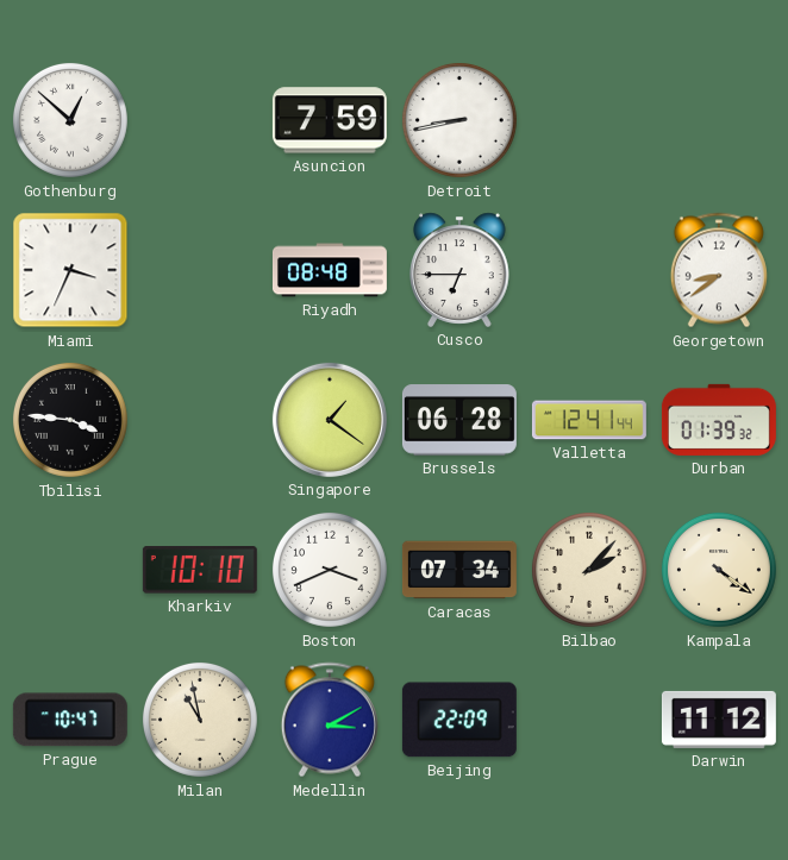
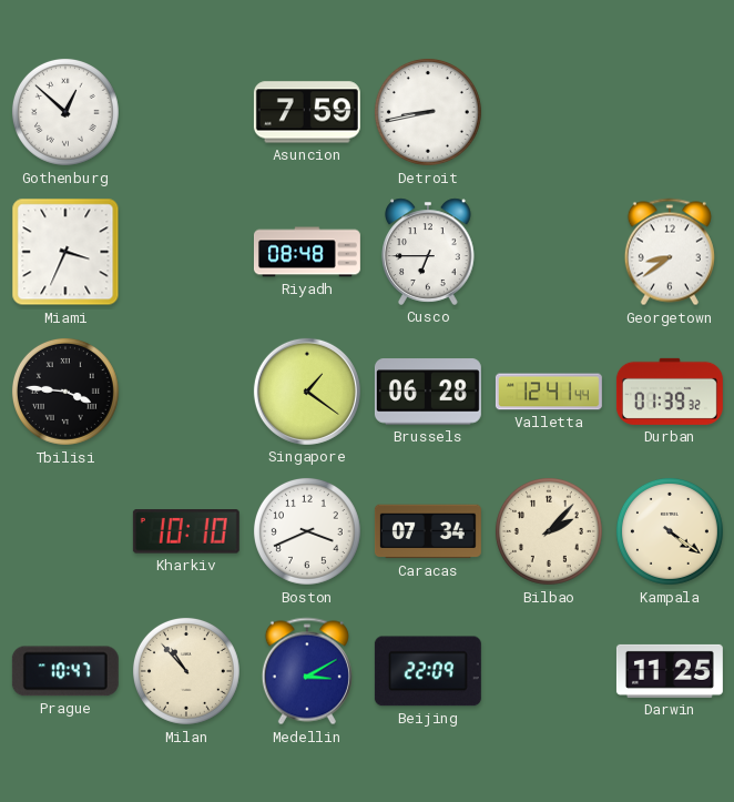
Milan: 10:58 -> 10:53 (186, 671)
Darwin: 11:12 -> 11:25 (670, 671)
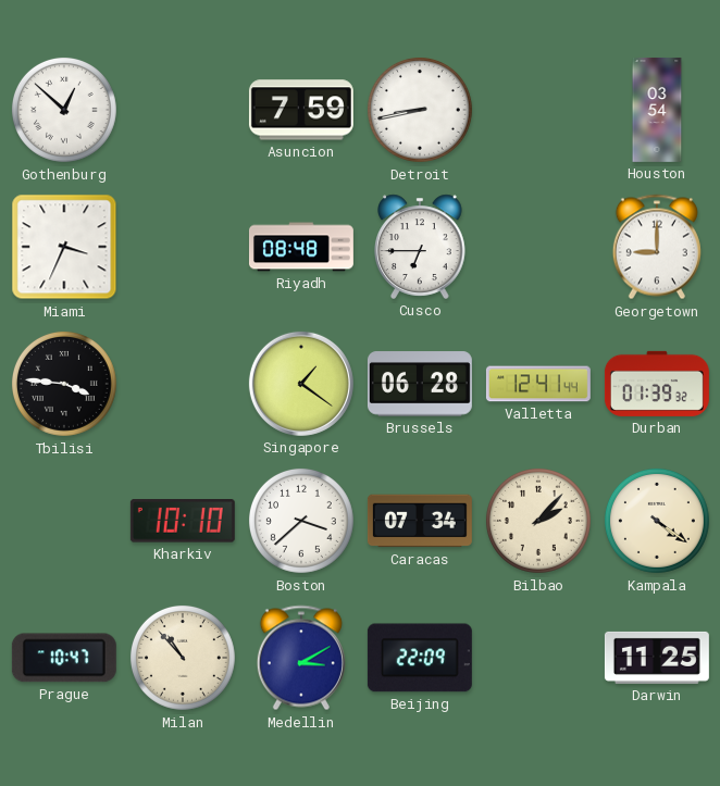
Houston: none -> 03:54 (657, 110)
Georgetown: 8:39 -> 9:00 (657, 247)
Boston: 3:41 -> 3:38 (301, 521)
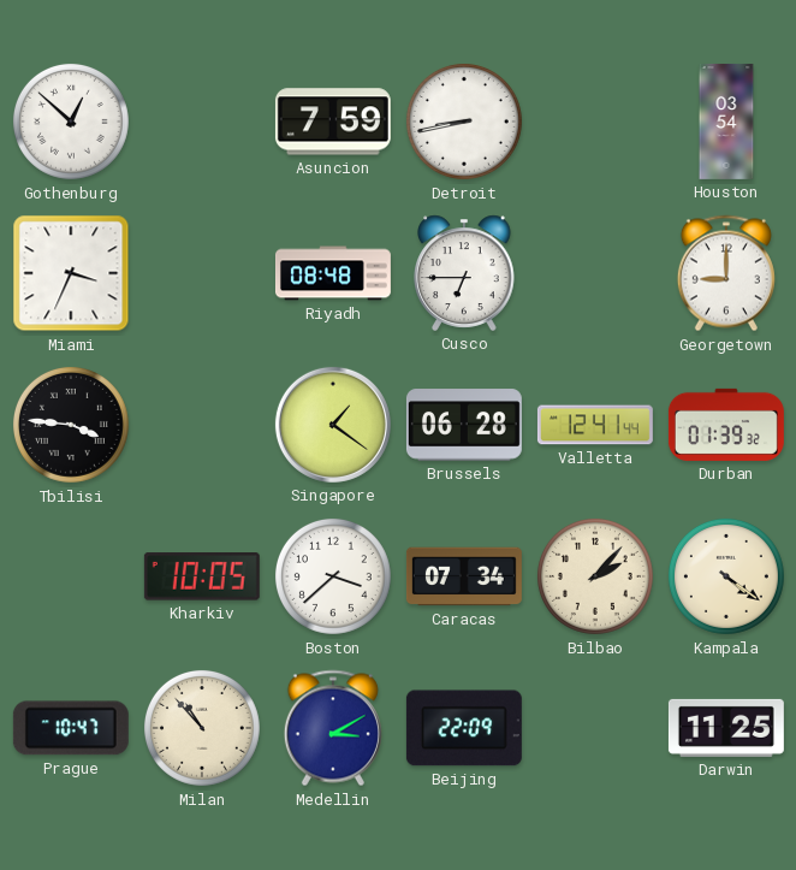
Kharkiv: 10:10 -> 10:05 (202, 576)
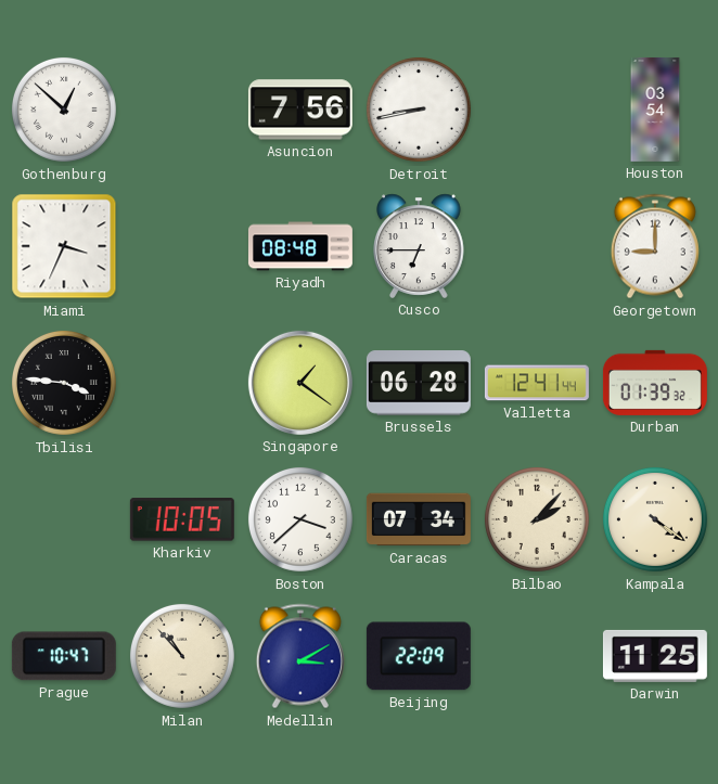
Asuncion: 7:59 -> 7:56 (300, 110)
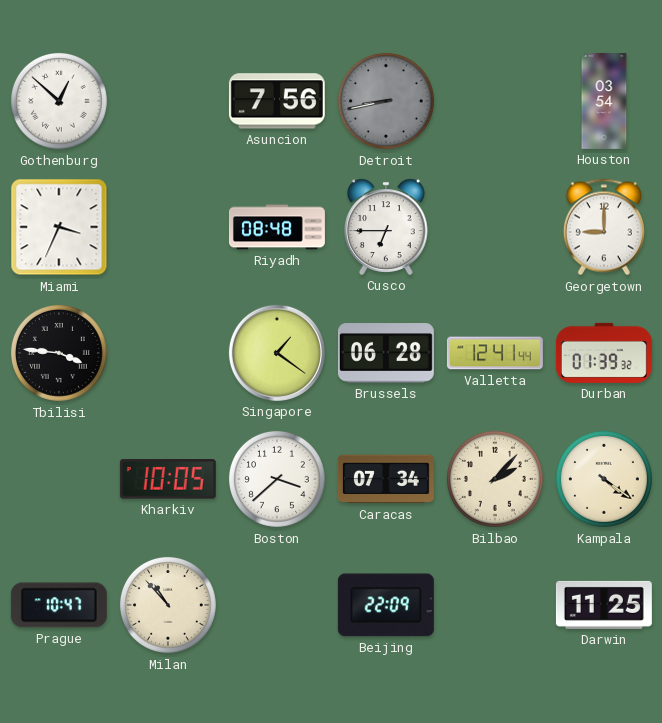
Detroit dial: white -> grey (386, 101)
Medellin: 3:10 -> none (300, 656)
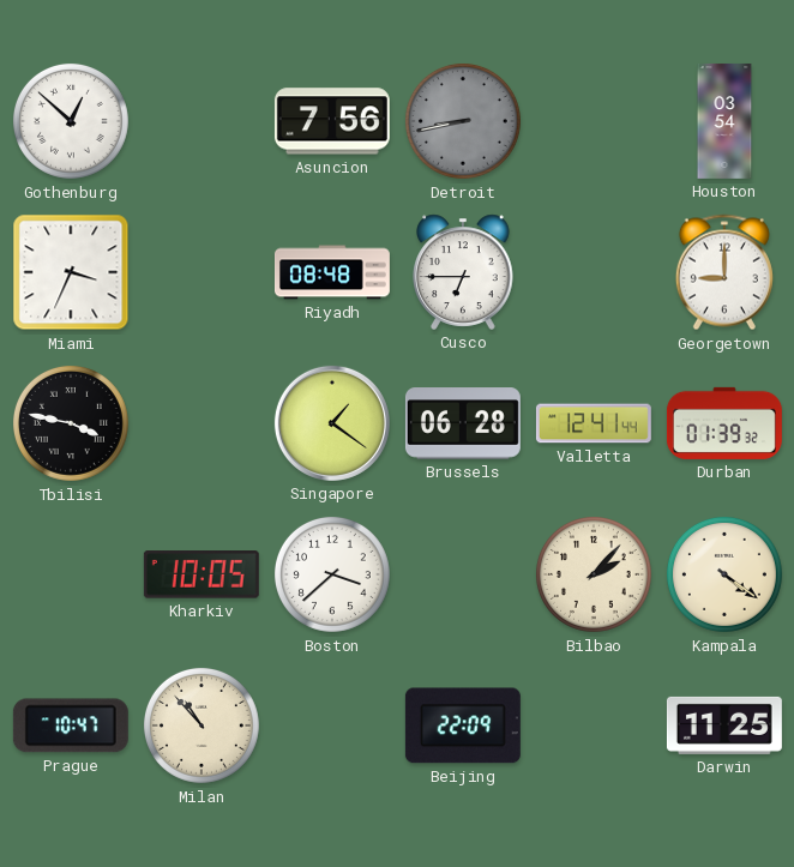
Tbilisi: 3:46 -> 3:47 (71, 423)
Caracas: 07:34 -> none (386, 479)
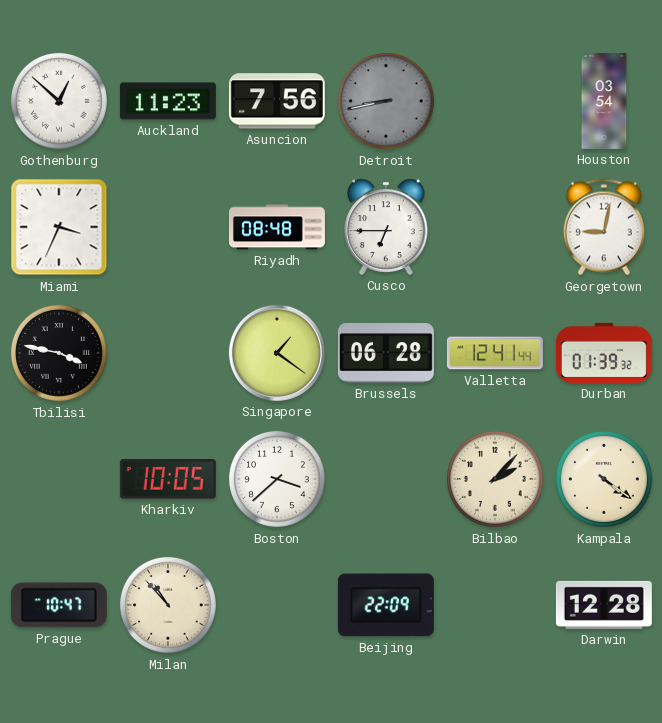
Auckland: none -> 11:23 (168, 101)
Georgetown: 9:00 -> 9:02 (604, 227)
Darwin: 11:25 -> 12:28 (604, 605)
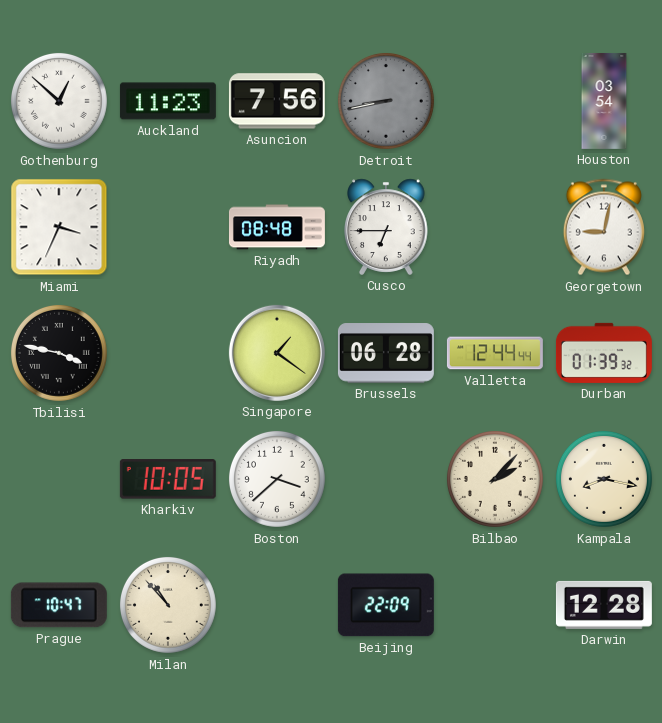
Valletta: 12:41 -> 12:44 (495, 353)
Kampala: 4:21 -> 8:17 (604, 479)
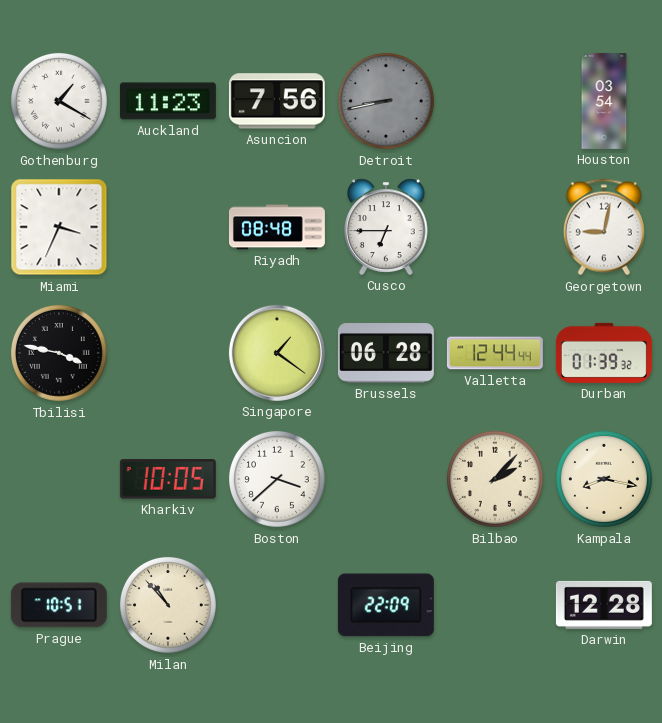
Gothenburg: 12:52 -> 1:20 (59, 101)
Prague: 10:47 -> 10:51 (59, 605)
